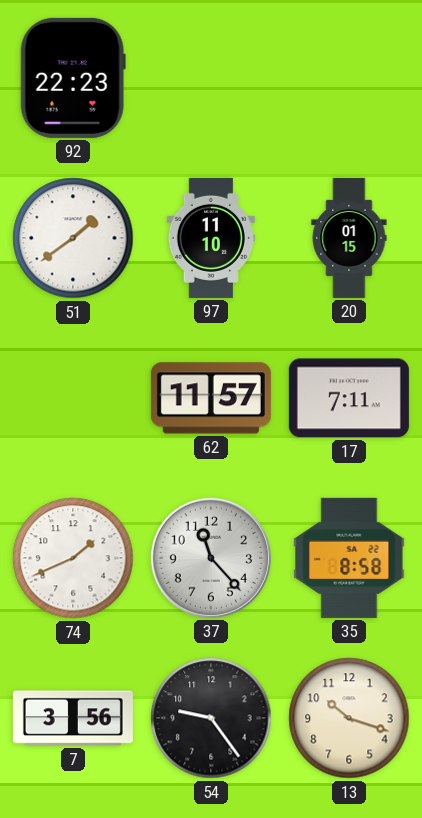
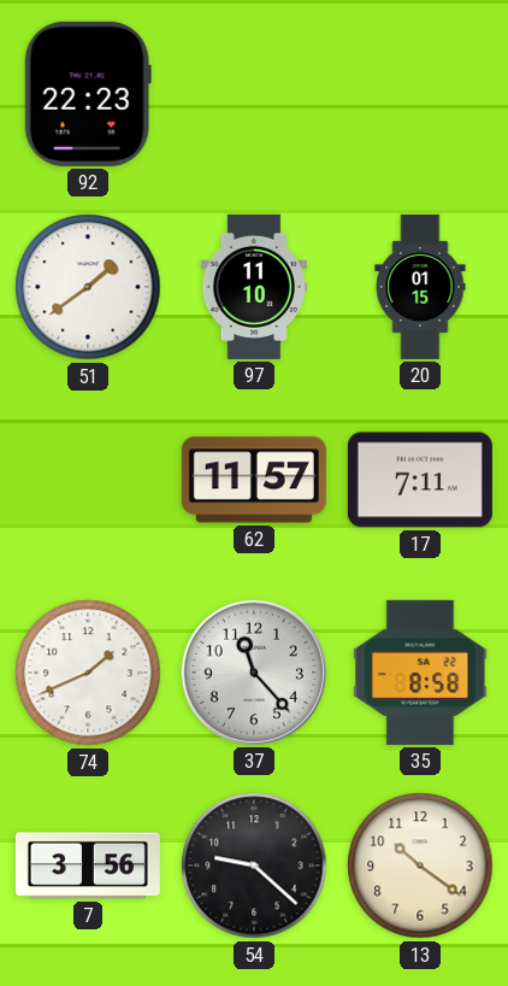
54: 9:24 -> 9:22 (254, 865)
13: 10:18 -> 10:21 (420, 865)
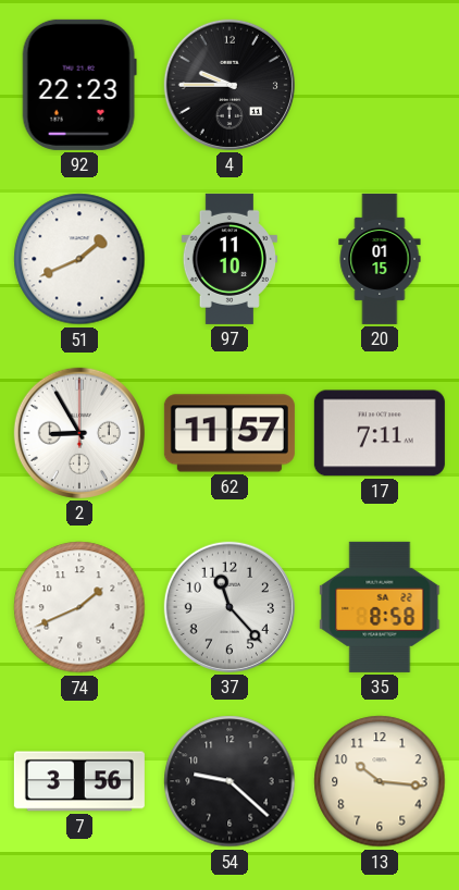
4: none -> 9:45 (230, 85)
51: 1:39 -> 1:41 (79, 259)
2: none -> 8:55 (79, 433)
13: 10:21 -> 10:16 (380, 781)
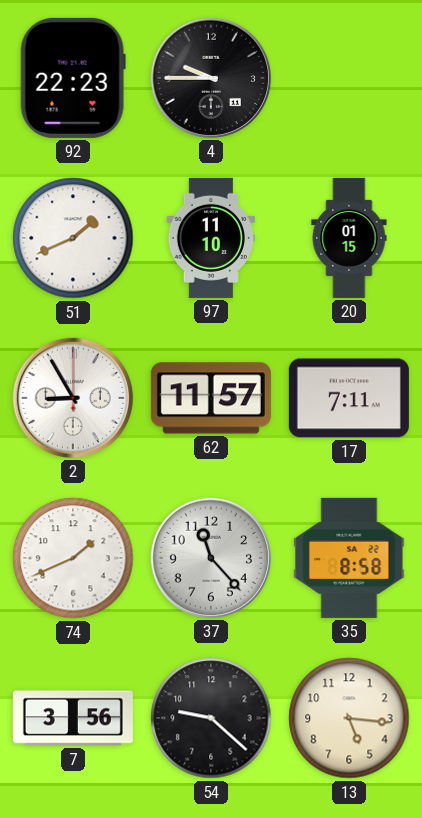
13: 10:16 -> 5:16 (349, 718)
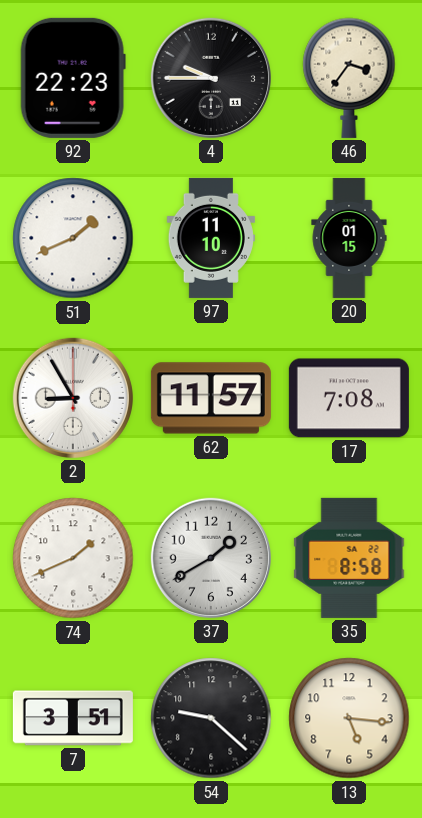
46: none -> 3:36 (349, 78)
17: 7:11 -> 7:08 (349, 398)
37: 11:23 -> 1:40 (211, 558)
7: 3:56 -> 3:51 (73, 718)
